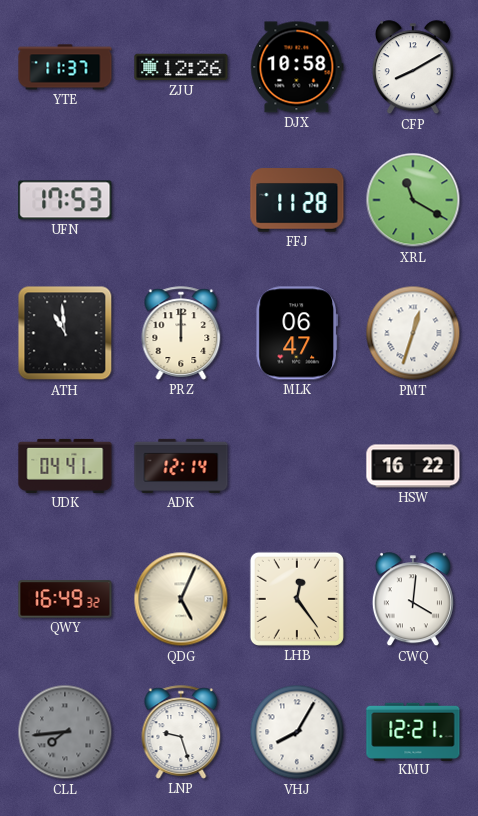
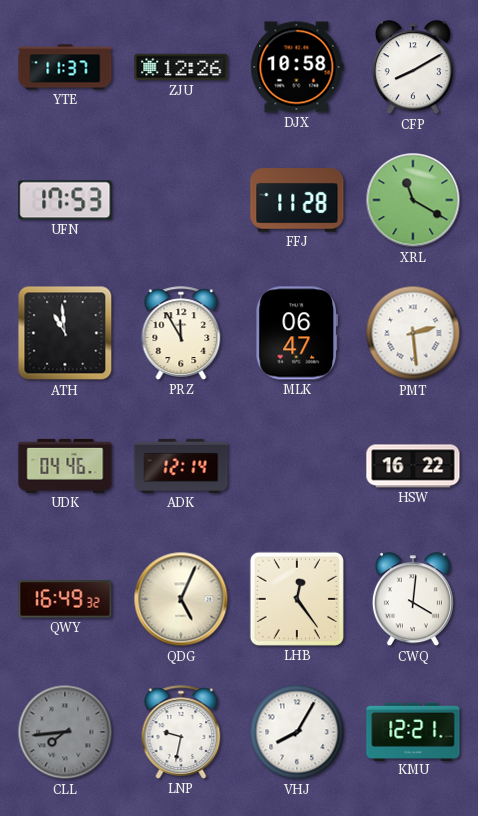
PRZ: 12:00 -> 11:55 (181, 333)
PMT: 12:33 -> 2:29 (413, 333)
UDK: 04:41 -> 04:46 (65, 466)
LNP: 9:27 -> 9:32 (181, 732)
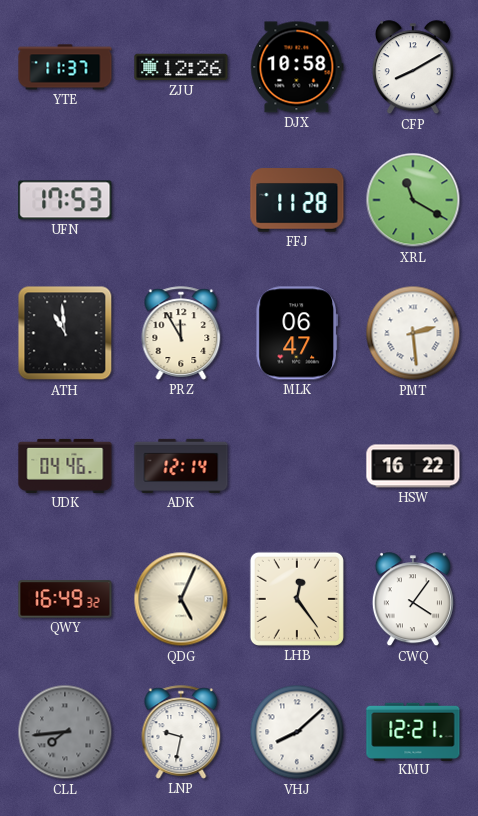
CWQ: 4:01 -> 4:06 (413, 600)
VHJ: 8:05 -> 8:08 (297, 732)
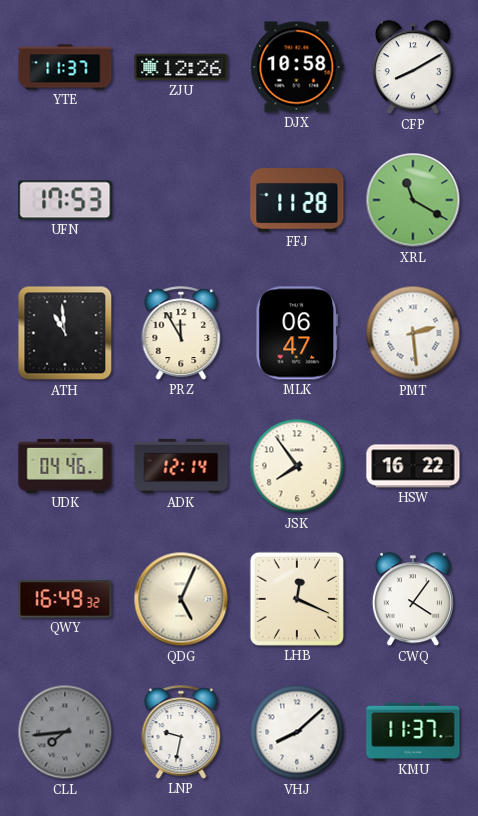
JSK: none -> 7:54 (297, 466)
LHB: 12:24 -> 12:19 (297, 599)
KMU: 12:21 -> 11:37 (413, 731)
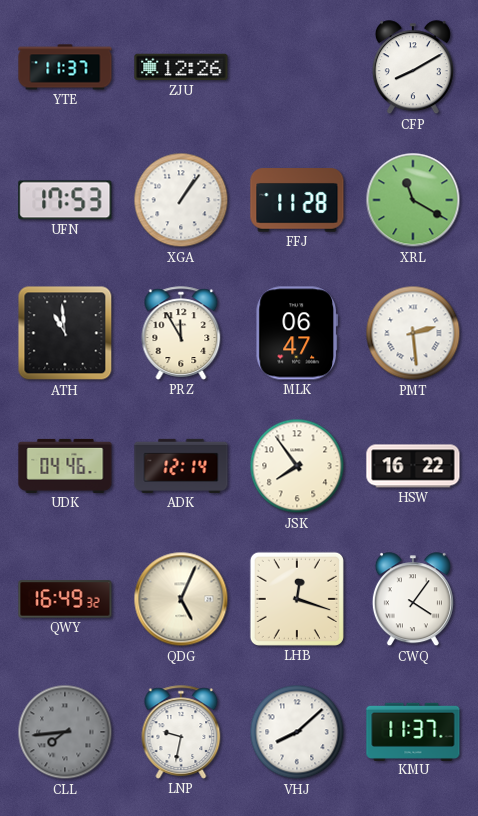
DJX: 10:58 -> none (297, 67)
XGA: none -> 1:06 (181, 200)
LHB: 12:19 -> 12:18 (297, 599)
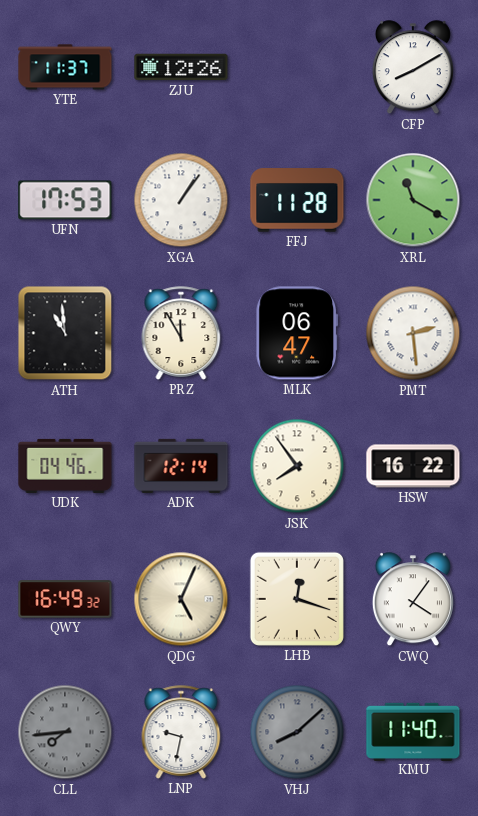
VHJ dial: white -> grey (297, 732)
KMU: 11:37 -> 11:40 (413, 731)
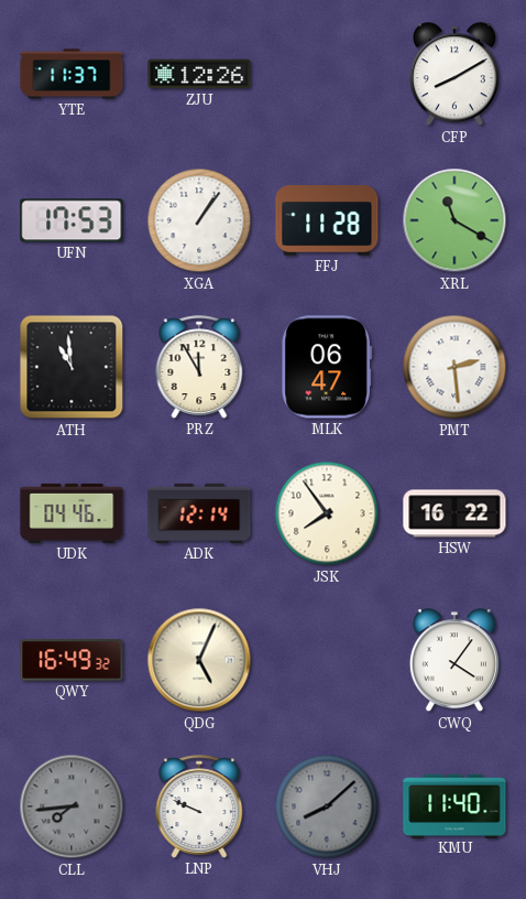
LHB: 12:18 -> none (297, 599)
LNP: 9:32 -> 9:49 (199, 806)
